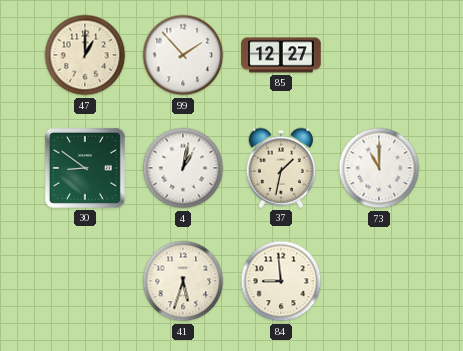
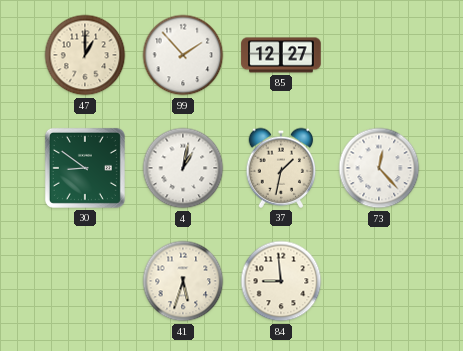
73: 11:00 -> 12:23 (379, 168)
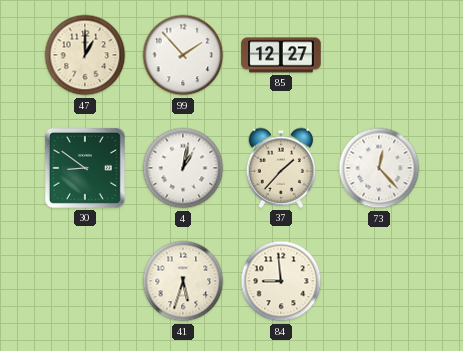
37: 1:32 -> 1:37 (281, 168)
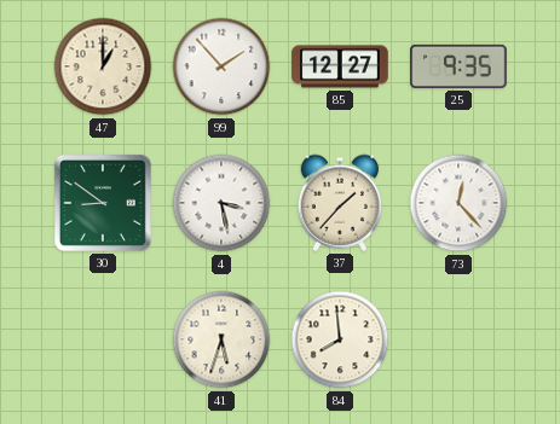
25: none -> 9:35 (458, 66)
4: 1:02 -> 3:28 (221, 203)
84: 8:59 -> 7:59 (340, 339)
